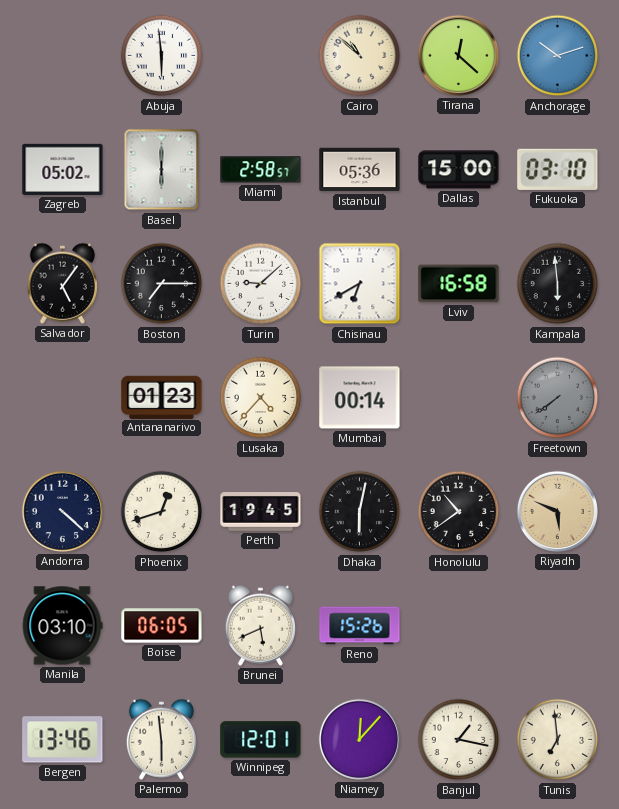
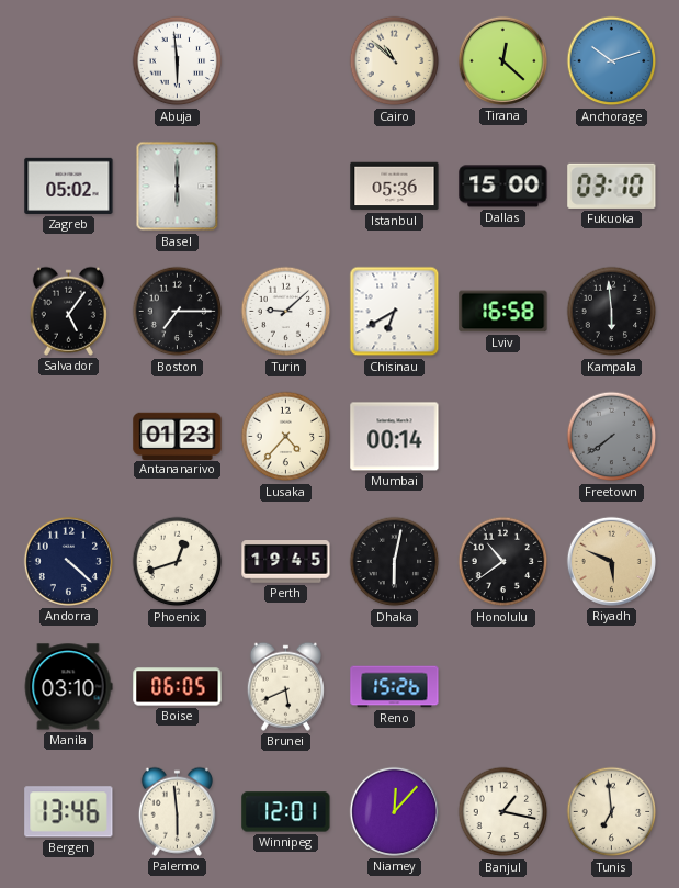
Miami: 2:58 -> none (261, 170)
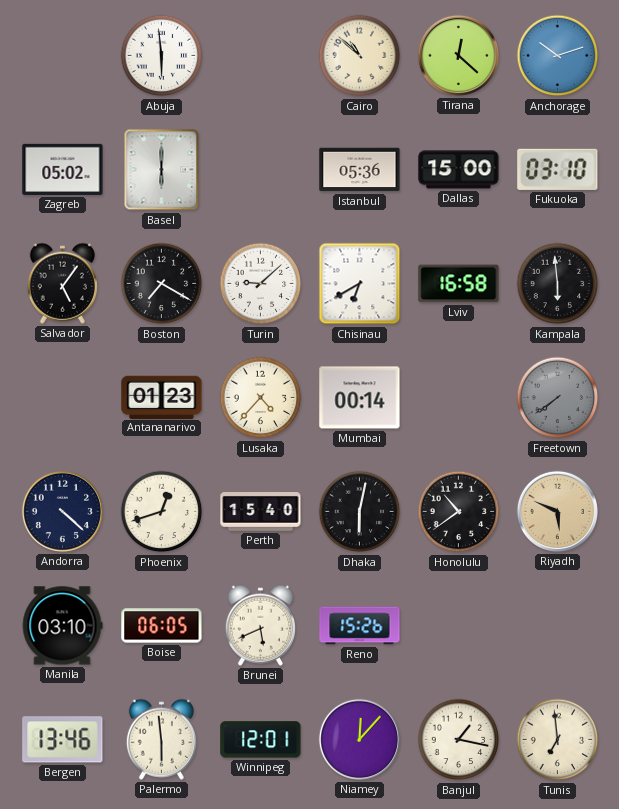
Boston: 7:15 -> 7:20 (162, 284)
Perth: 19:45 -> 15:40 (261, 512)
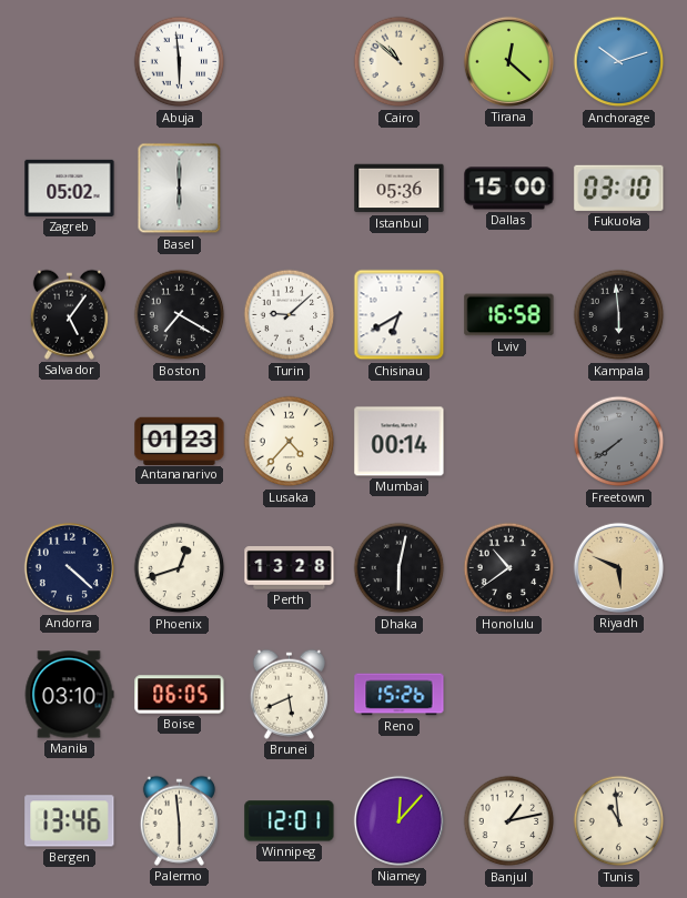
Perth: 15:40 -> 13:28 (290, 568)
Banjul: 1:17 -> 1:13 (509, 821)
Tunis: 6:59 -> 10:59 (619, 821)
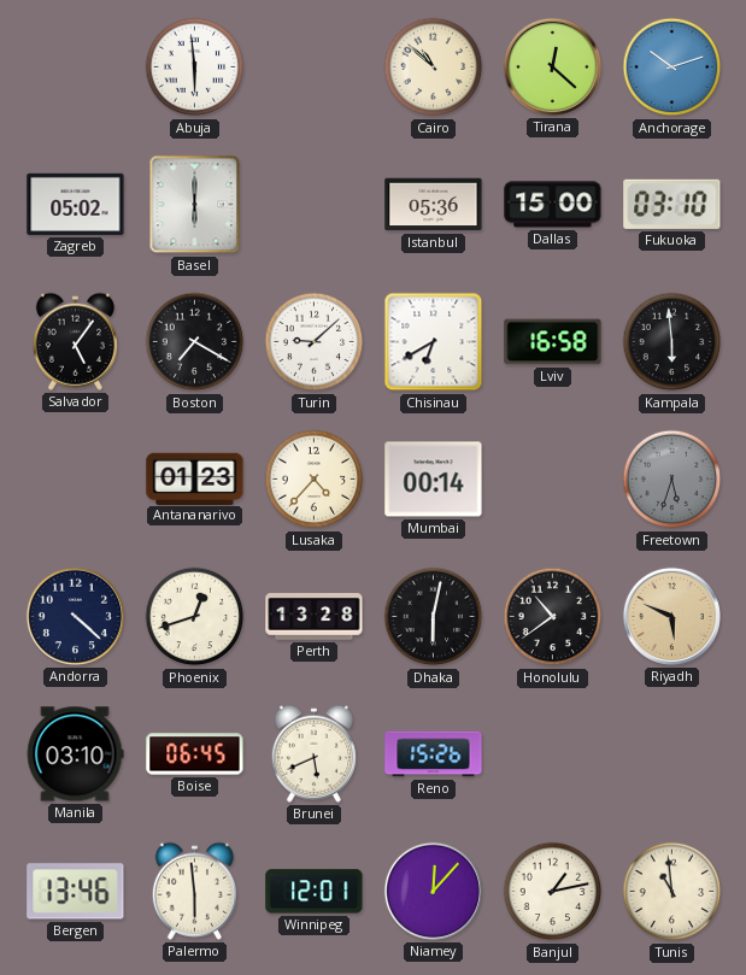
Freetown: 7:39 -> 5:33 (672, 480)
Boise: 06:05 -> 06:45 (195, 754)
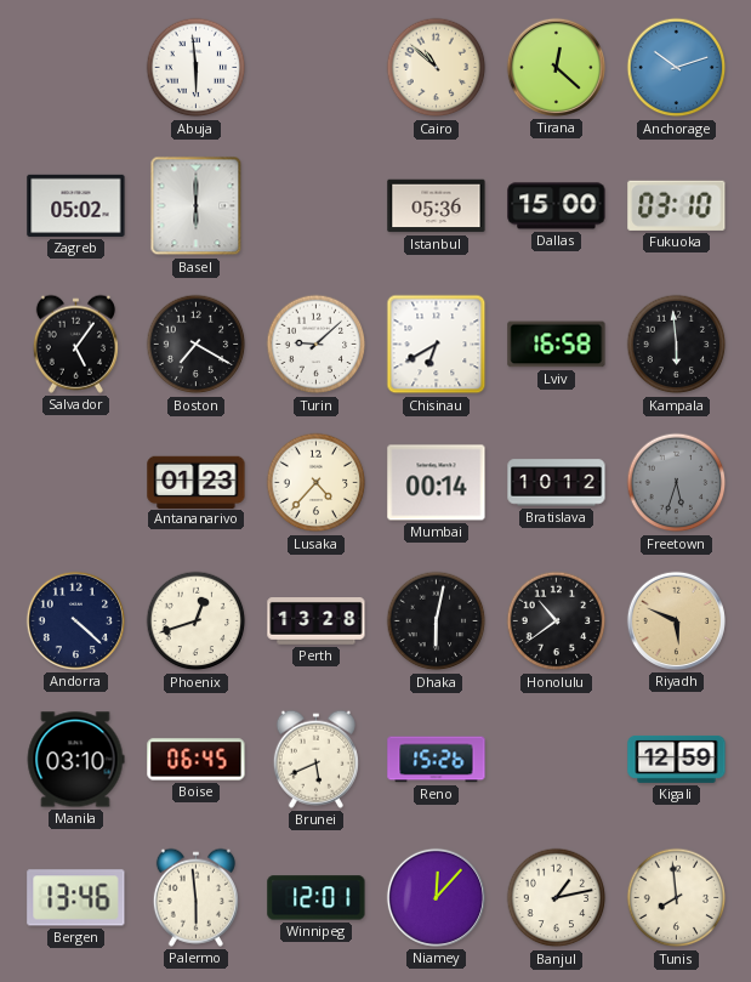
Bratislava: none -> 10:12 (557, 483)
Kigali: none -> 12:59 (677, 759)
Tunis: 10:59 -> 7:59 (677, 898)
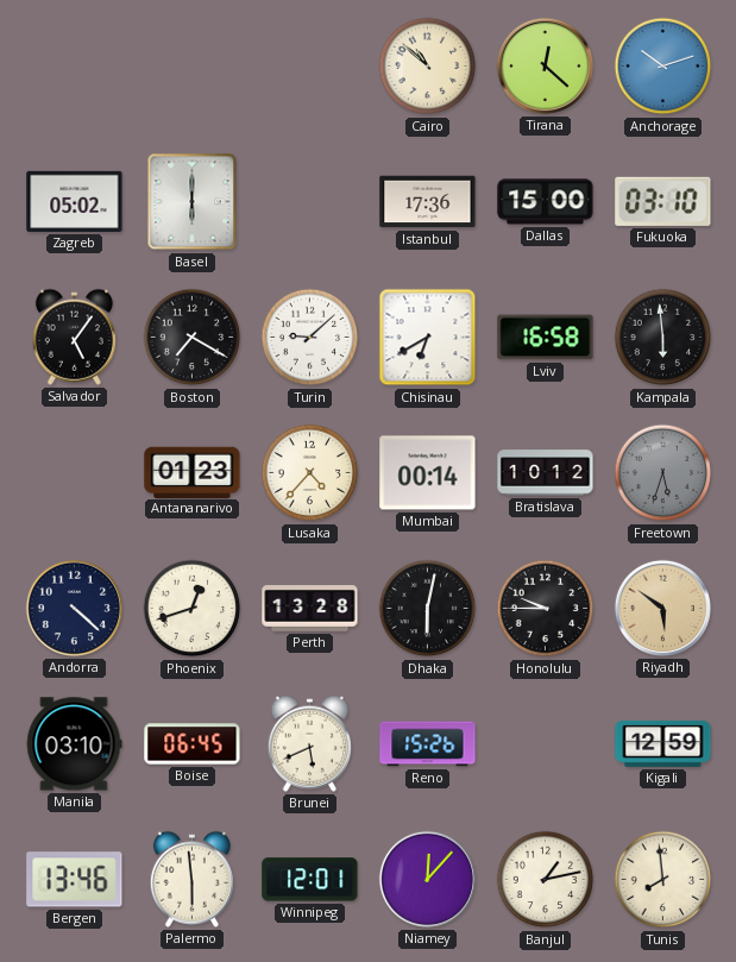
Abuja: 5:59 -> none (197, 68)
Istanbul: 05:36 -> 17:36 (428, 202)
Honolulu: 10:39 -> 9:45 (546, 609)
Riyadh: 5:49 -> 5:51 (662, 608)
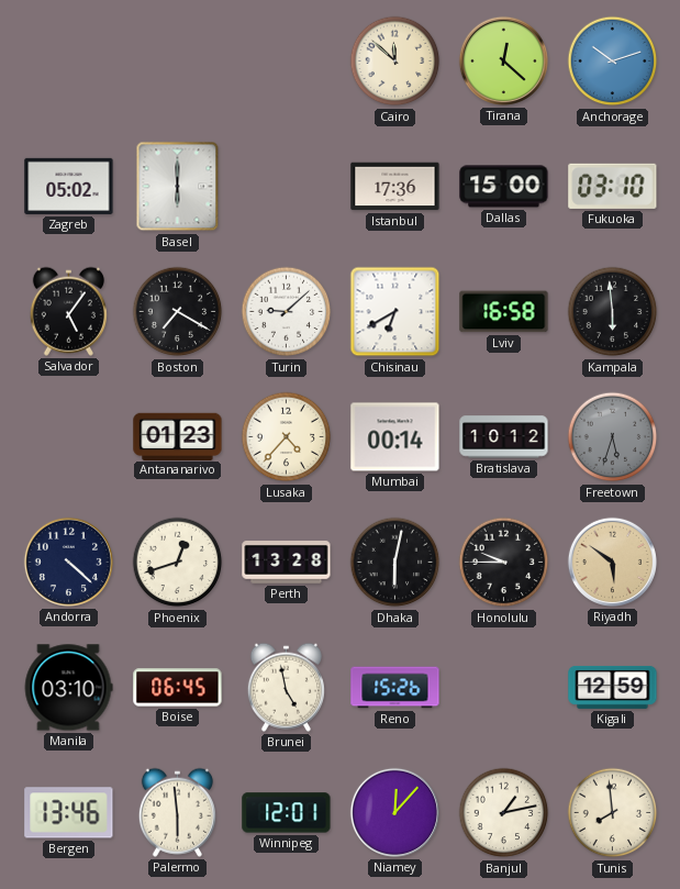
Cairo: 10:52 -> 11:52 (395, 62)
Brunei: 5:41 -> 4:58 (286, 687)
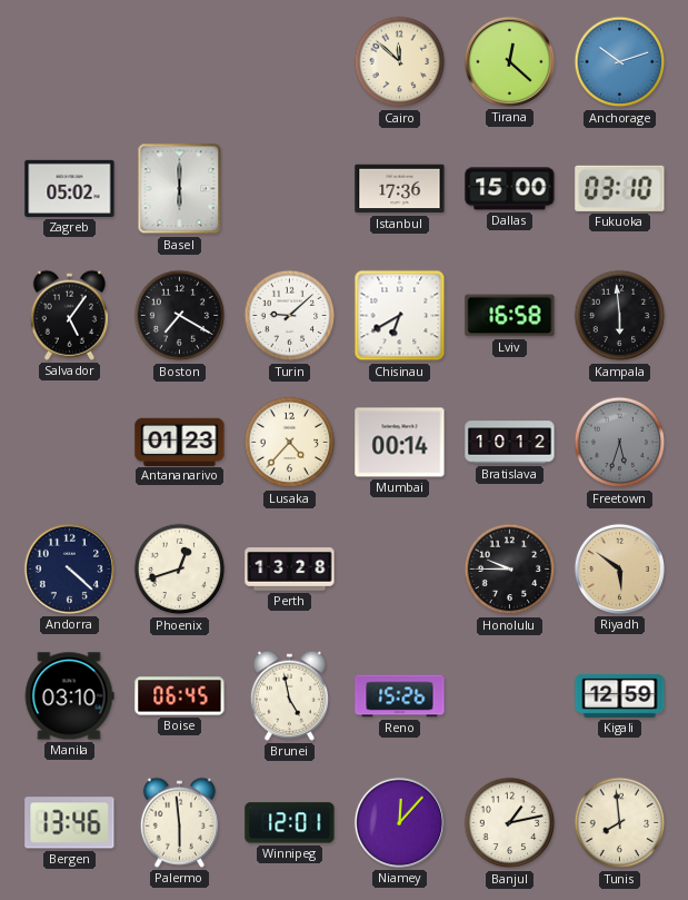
Dhaka: 6:02 -> none (395, 563)
